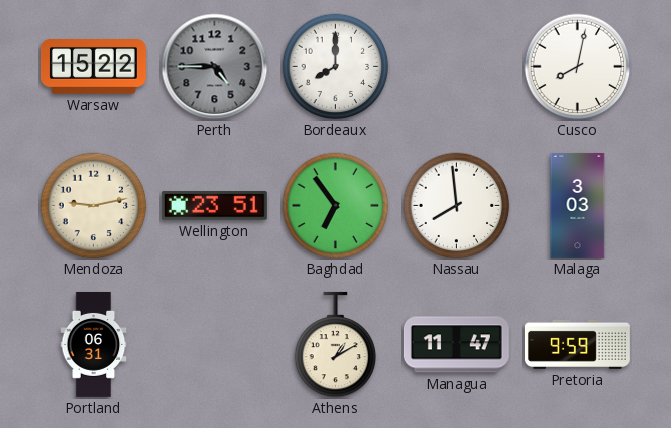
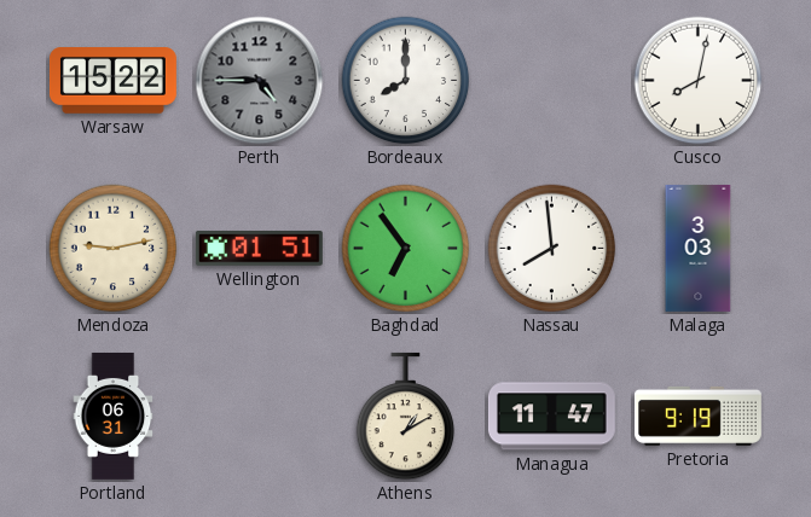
Wellington: 23:51 -> 01:51 (259, 249)
Pretoria: 9:59 -> 9:19 (697, 416)
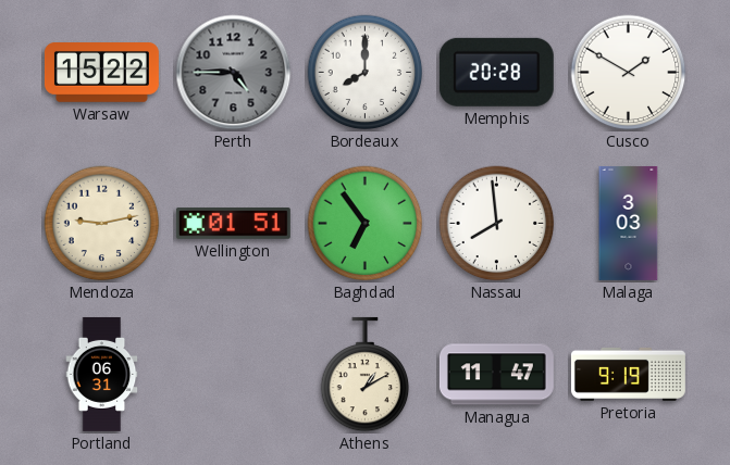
Memphis: none -> 20:28 (496, 72)
Cusco: 8:02 -> 1:50 (629, 73)
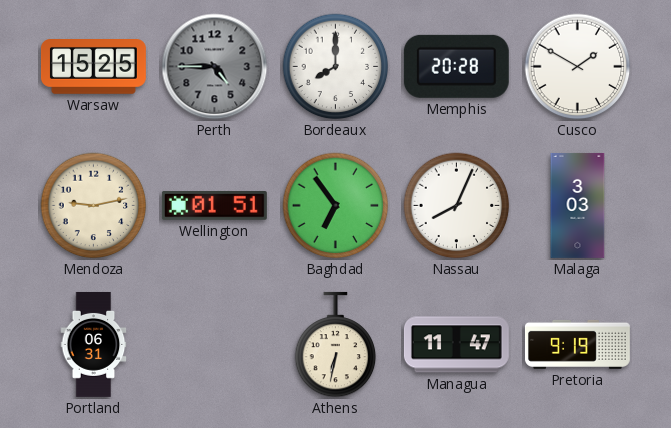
Warsaw: 15:22 -> 15:25 (93, 67)
Nassau: 7:59 -> 8:04 (457, 206)
Athens: 1:10 -> 6:32 (336, 345)
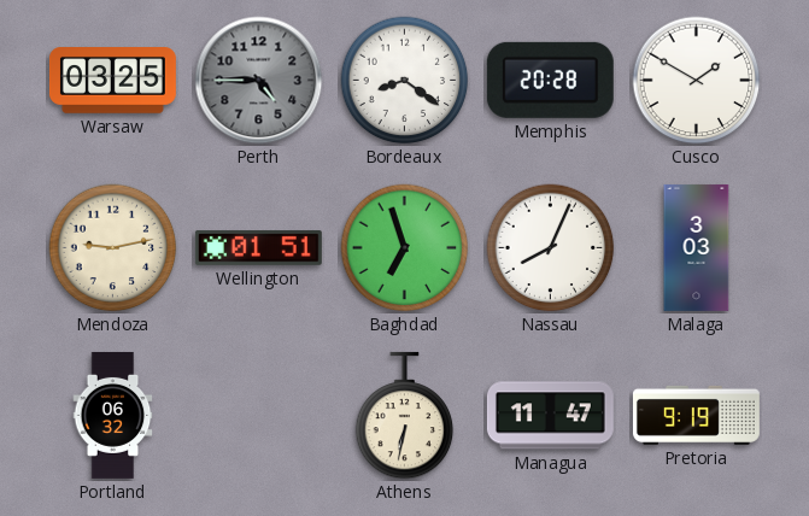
Warsaw: 15:25 -> 03:25 (112, 81)
Bordeaux: 8:00 -> 8:21 (405, 81)
Baghdad: 6:54 -> 6:57 (405, 248)
Portland: 06:31 -> 06:32 (113, 415)
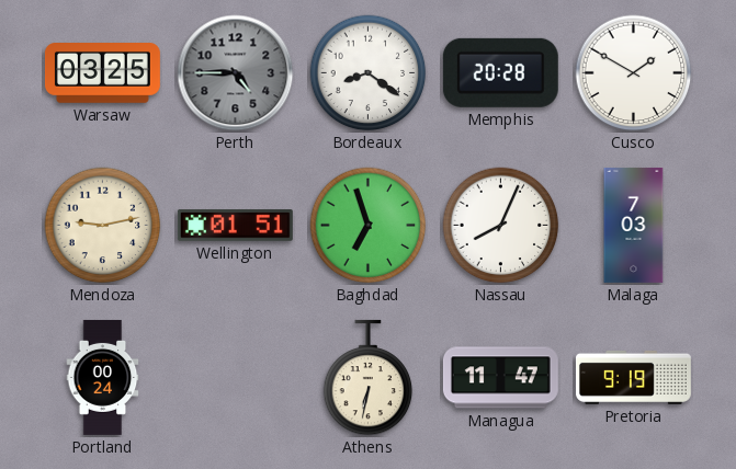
Malaga: 3:03 -> 7:03 (634, 225)
Portland: 06:32 -> 00:24 (103, 377)
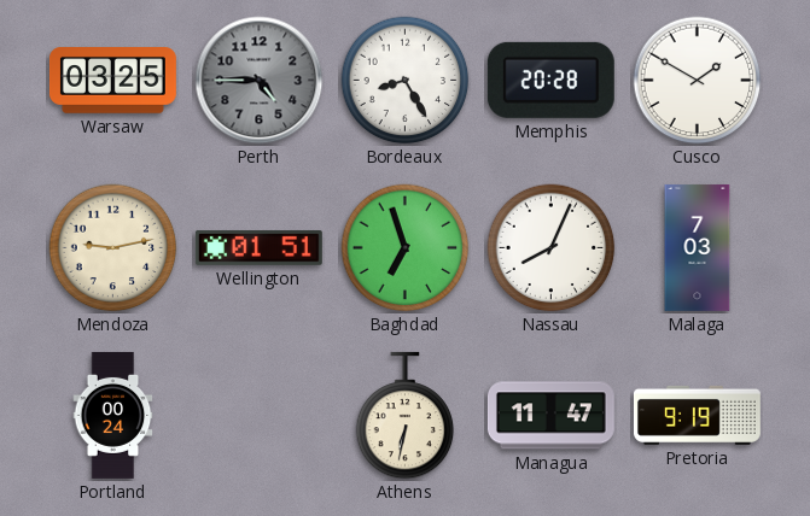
Bordeaux: 8:21 -> 8:25 (406, 81)
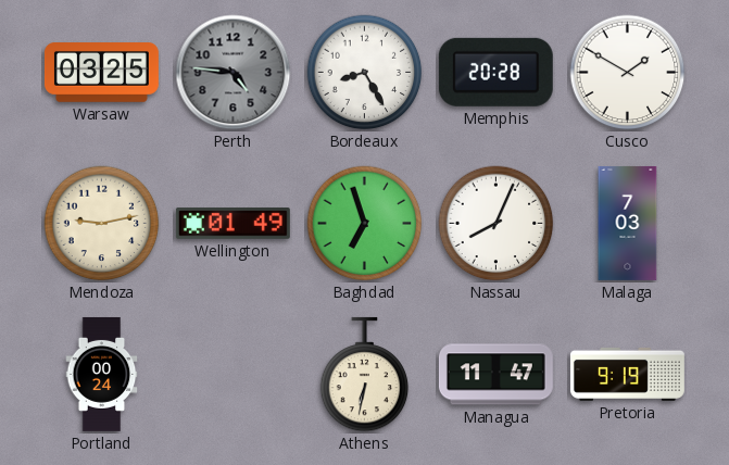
Perth: 4:45 -> 4:46 (234, 73)
Wellington: 01:51 -> 01:49 (232, 224)
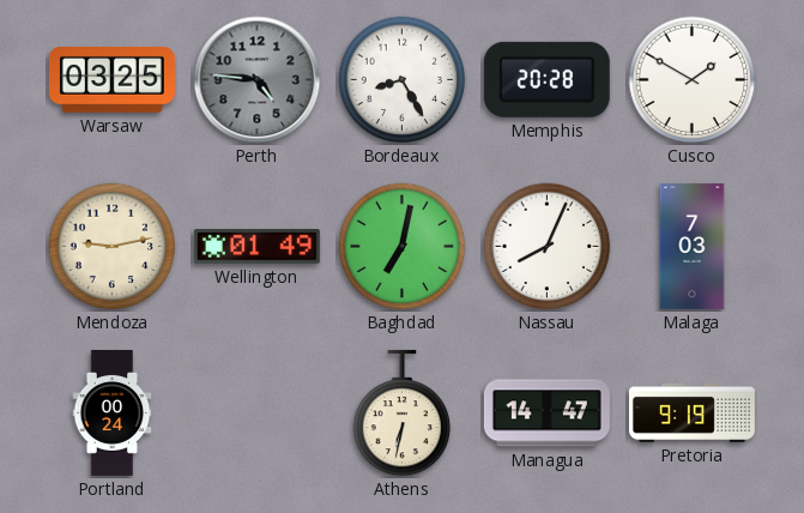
Baghdad: 6:57 -> 7:02 (403, 247)
Managua: 11:47 -> 14:47 (546, 414)
